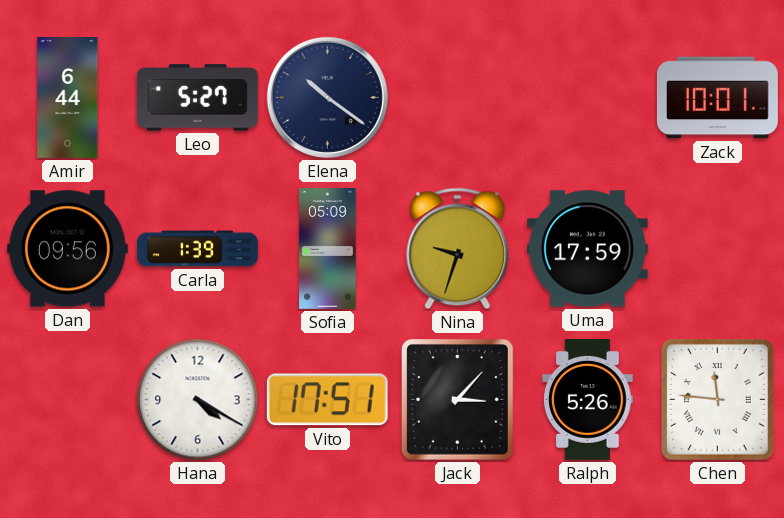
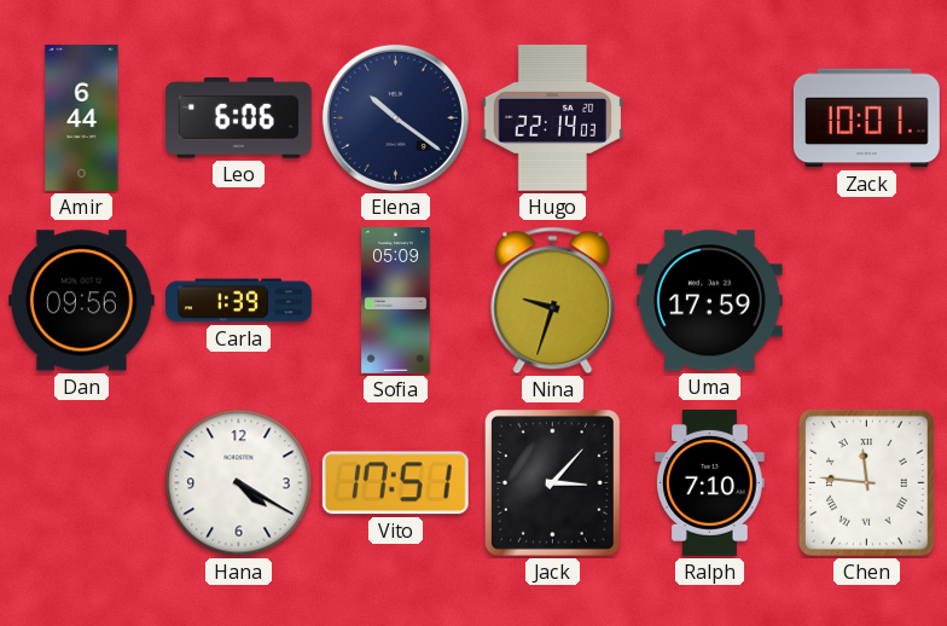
Leo: 5:27 -> 6:06 (238, 118)
Hugo: none -> 22:14 (553, 117)
Ralph: 5:26 -> 7:10 (710, 482)
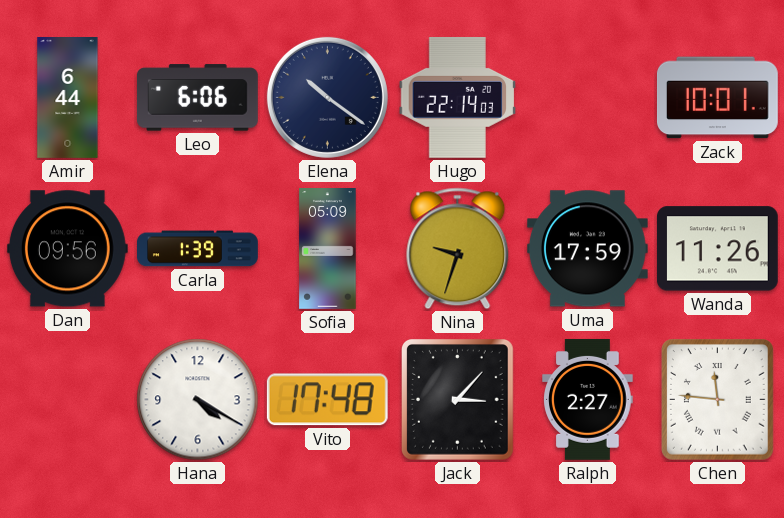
Wanda: none -> 11:26 (717, 249)
Vito: 17:51 -> 17:48 (327, 400)
Ralph: 7:10 -> 2:27 (588, 399)
